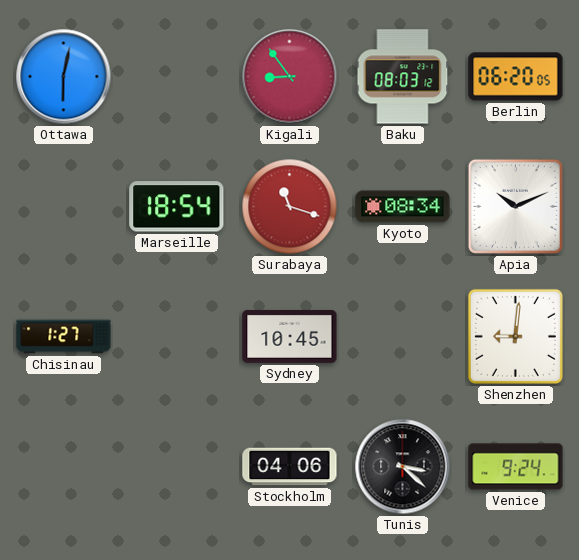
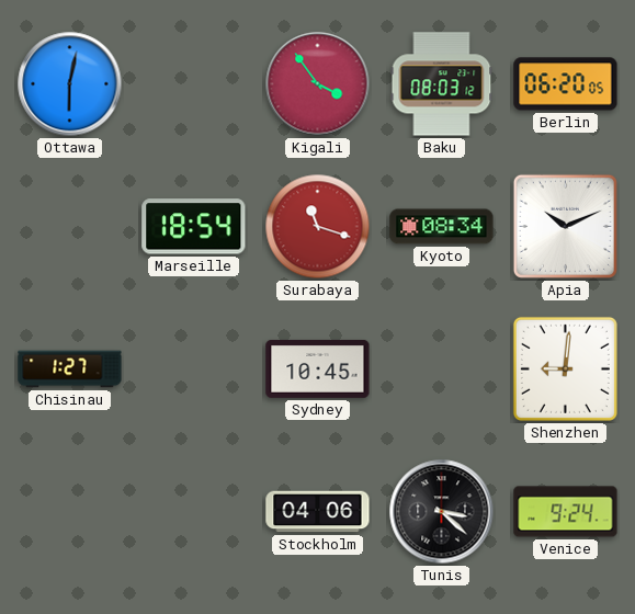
Kigali: 8:54 -> 3:54 (318, 84)
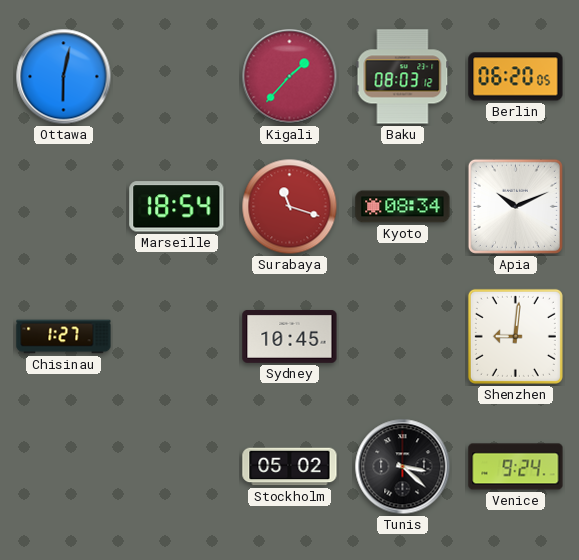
Kigali: 3:54 -> 1:37 (290, 77)
Stockholm: 04:06 -> 05:02 (290, 467)
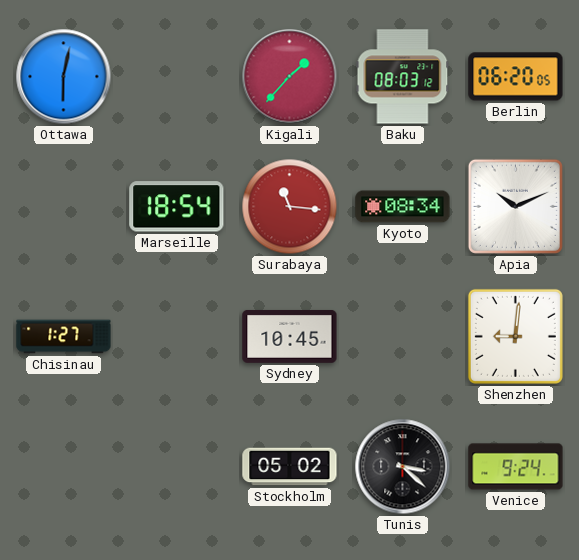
Surabaya: 11:18 -> 11:16 (290, 207)
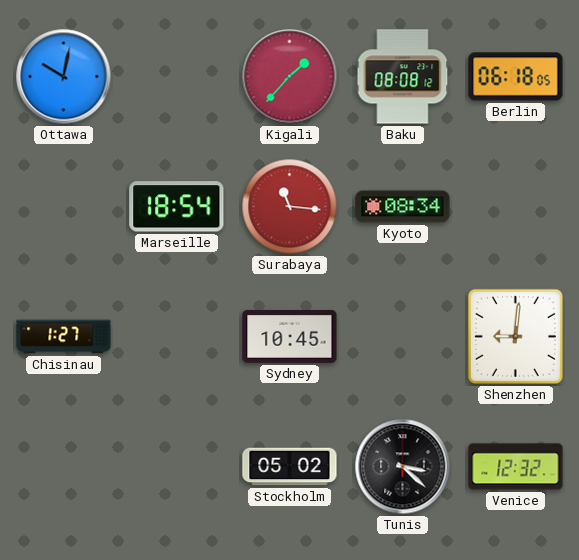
Ottawa: 6:02 -> 10:02 (64, 77)
Baku: 08:03 -> 08:08 (403, 77)
Berlin: 06:20 -> 06:18 (516, 77)
Apia: 10:11 -> none (515, 206)
Venice: 9:24 -> 12:32 (516, 467)
